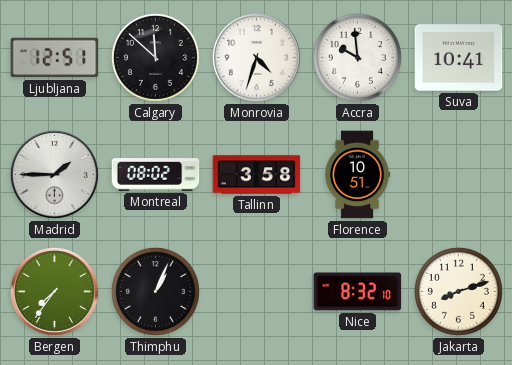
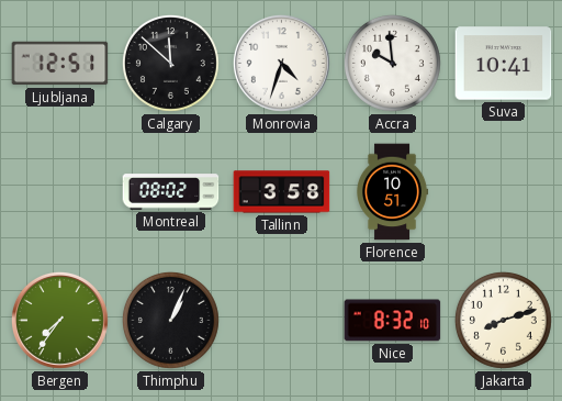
Madrid: 1:45 -> none (54, 174)
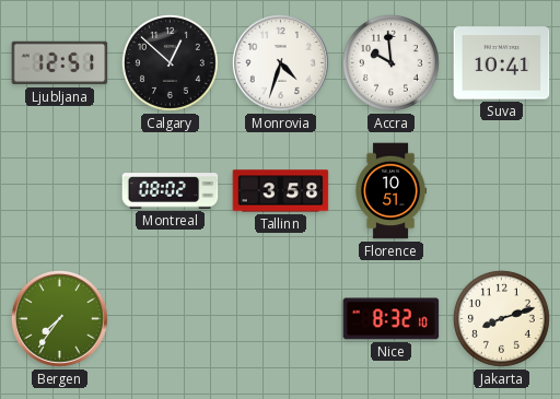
Calgary: 11:52 -> 12:52 (170, 62)
Thimphu: 1:04 -> none (170, 320)
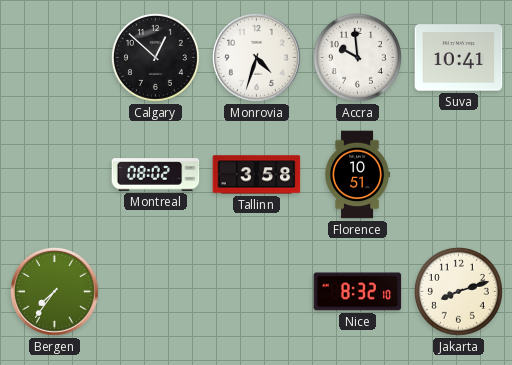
Ljubljana: 12:51 -> none (60, 63)
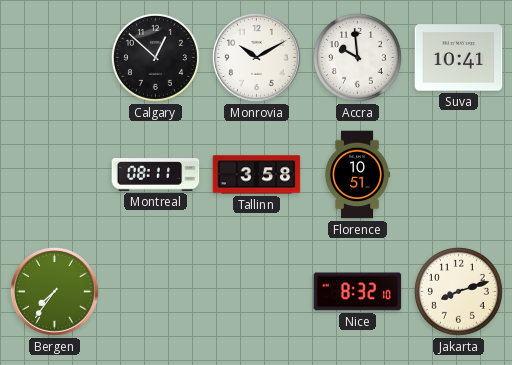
Monrovia: 4:33 -> 10:10 (256, 57)
Montreal: 08:02 -> 08:11 (156, 175)
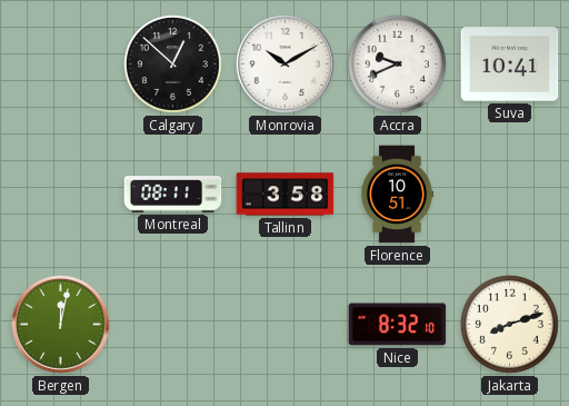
Accra: 9:59 -> 9:41 (397, 63)
Bergen: 7:36 -> 12:02 (60, 324)
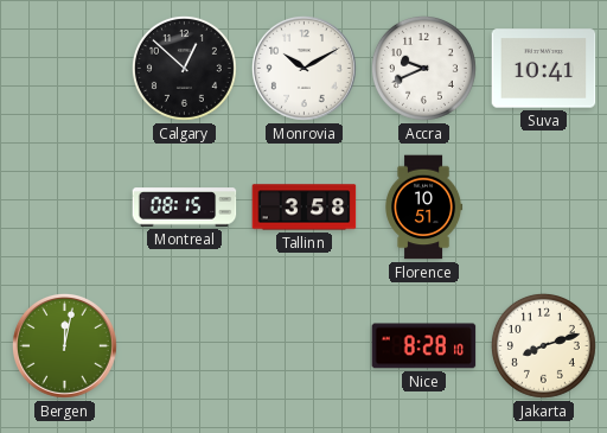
Montreal: 08:11 -> 08:15 (185, 208)
Nice: 8:32 -> 8:28 (424, 346)
